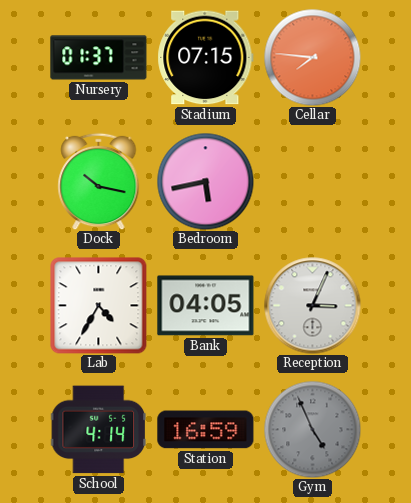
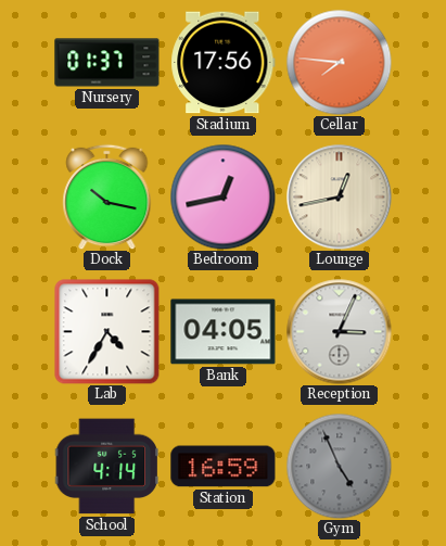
Stadium: 07:15 -> 17:56 (224, 63)
Bedroom: 5:43 -> 12:43 (222, 196)
Lounge: none -> 12:43 (340, 198)
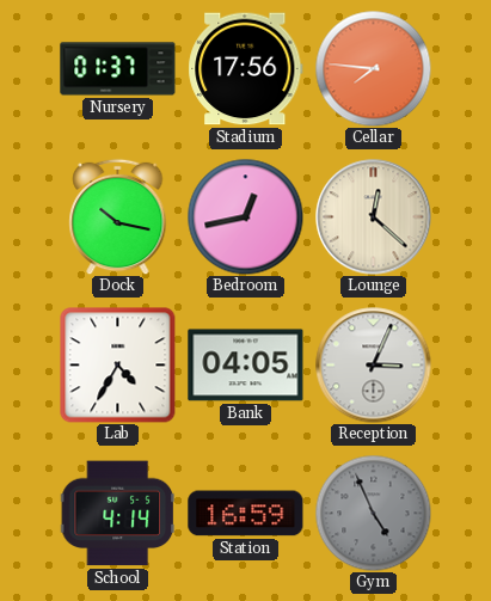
Lounge: 12:43 -> 12:22 (374, 217)
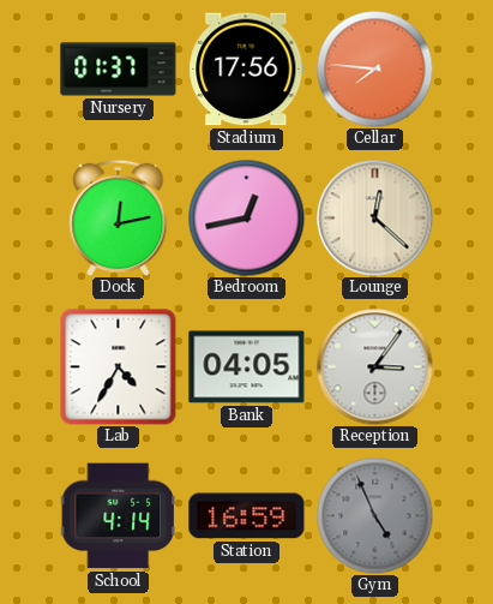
Dock: 10:17 -> 12:13 (119, 217)
Reception: 3:04 -> 3:06 (375, 367)
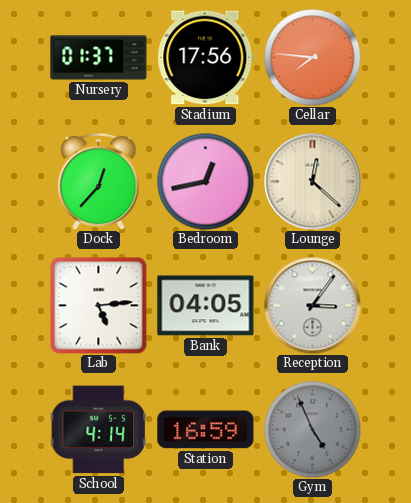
Dock: 12:13 -> 12:37 (99, 181)
Lab: 4:35 -> 5:14 (99, 306)
